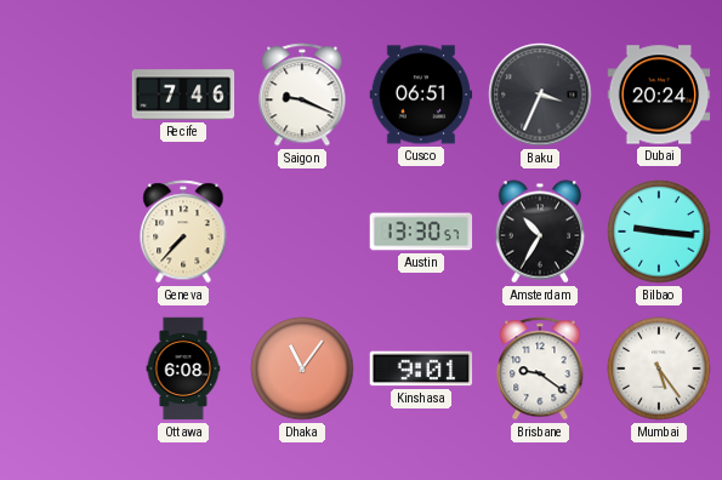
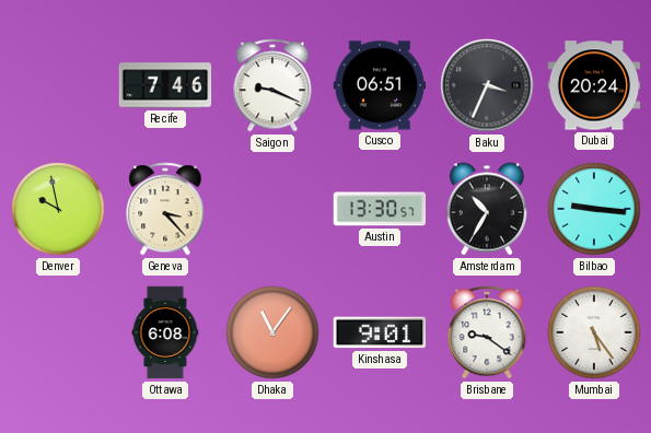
Denver: none -> 9:58 (58, 209)
Geneva: 7:37 -> 3:23 (165, 209)
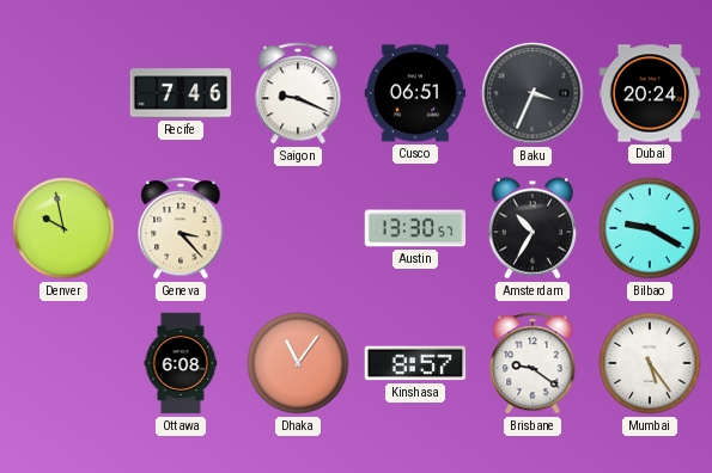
Bilbao: 9:16 -> 9:20 (650, 228)
Kinshasa: 9:01 -> 8:57 (415, 363)
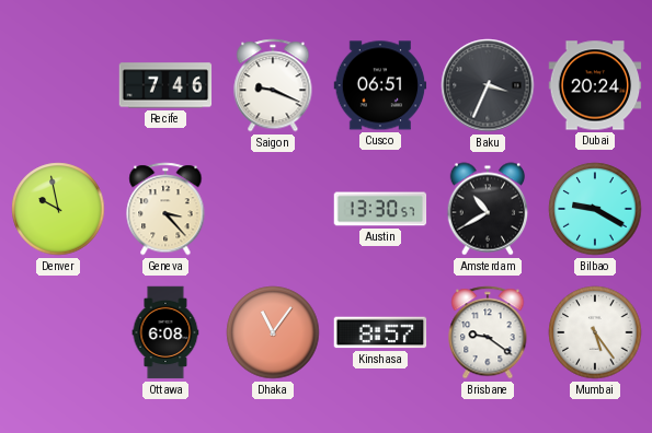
Amsterdam: 10:35 -> 10:40 (488, 209)
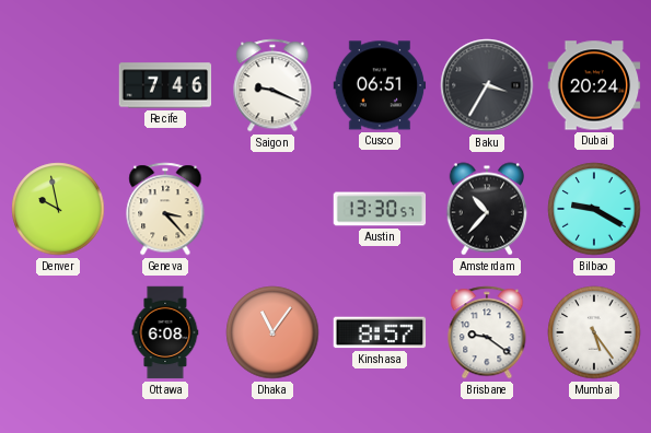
Baku: 3:34 -> 3:35 (487, 85)
Amsterdam: 10:40 -> 10:37 (487, 209)
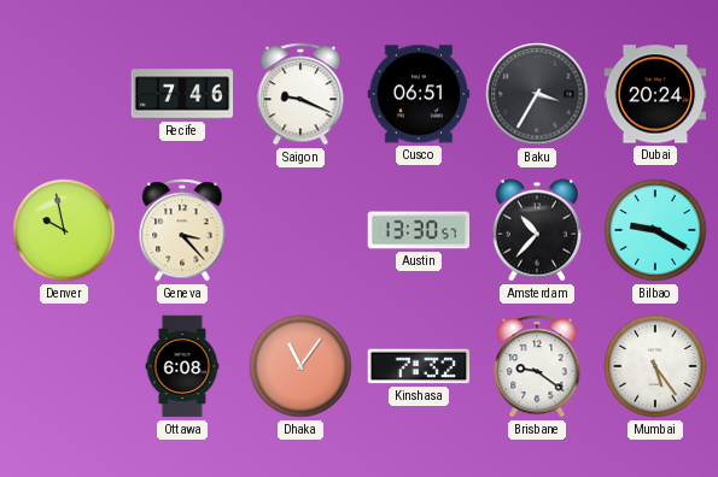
Kinshasa: 8:57 -> 7:32 (419, 366)
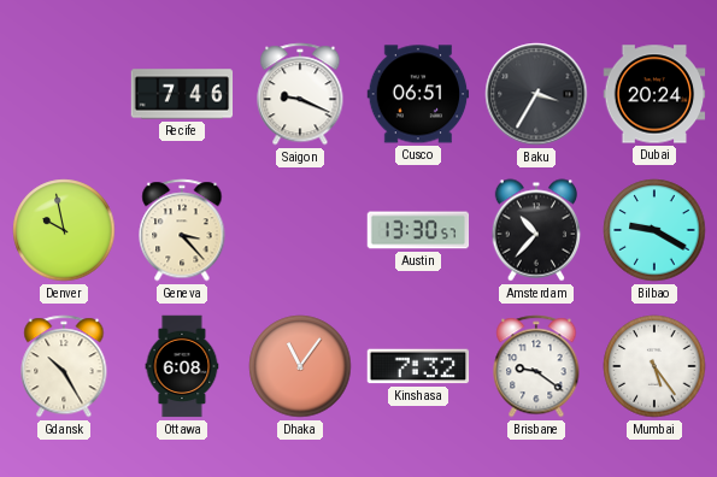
Gdansk: none -> 10:25 (64, 366)
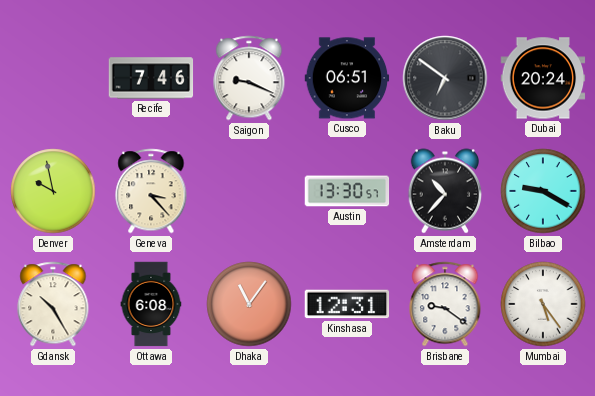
Baku: 3:35 -> 6:51 (445, 78)
Kinshasa: 7:32 -> 12:31 (347, 304)
